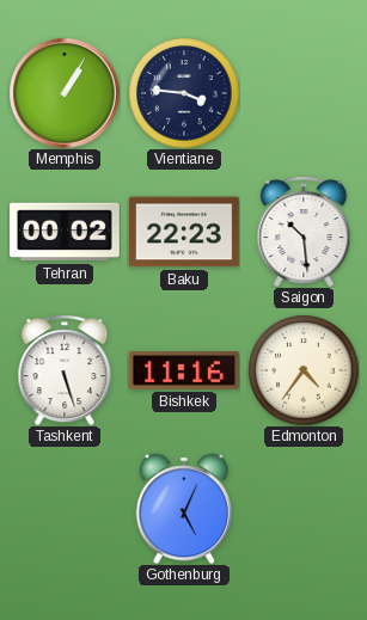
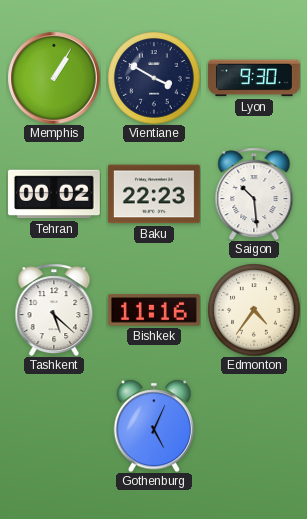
Vientiane: 3:46 -> 3:50 (154, 78)
Lyon: none -> 9:30 (254, 78)
Tashkent: 5:27 -> 5:22 (54, 310)
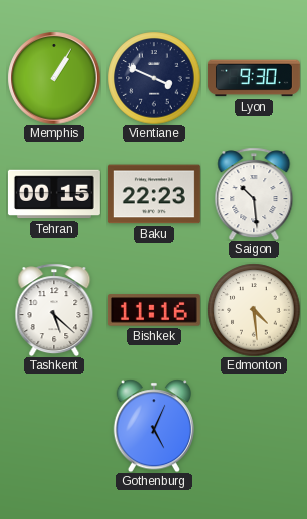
Vientiane: 3:50 -> 3:49 (154, 78)
Tehran: 00:02 -> 00:15 (54, 194)
Edmonton: 4:36 -> 4:29 (254, 310)
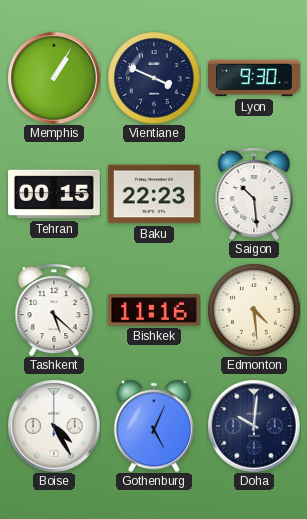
Boise: none -> 4:25 (54, 426)
Doha: none -> 10:01 (254, 426)
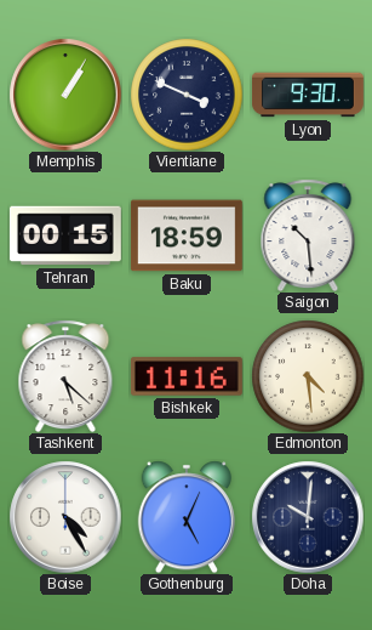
Baku: 22:23 -> 18:59 (187, 235)
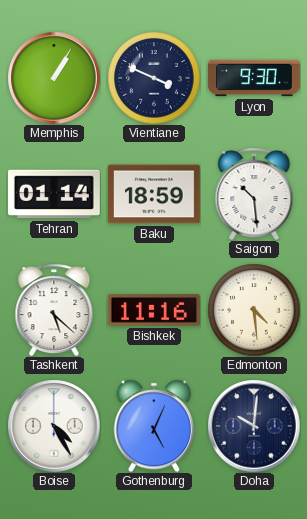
Tehran: 00:15 -> 01:14 (54, 194)
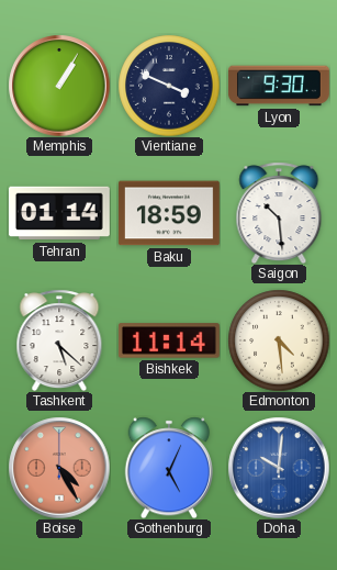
Bishkek: 11:16 -> 11:14 (169, 340)
Boise dial: white -> salmon (59, 468)
Doha dial: navy -> blue (279, 468)
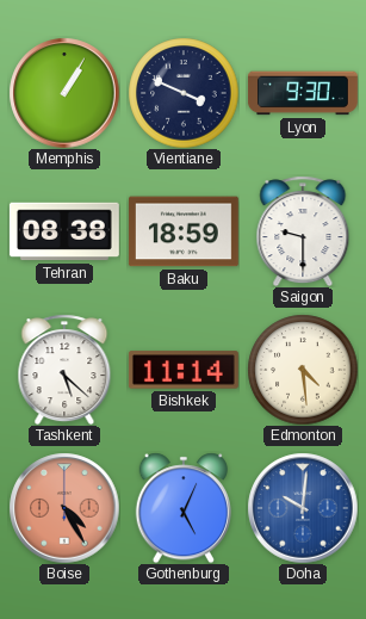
Tehran: 01:14 -> 08:38 (64, 231)
Saigon: 10:29 -> 9:30 (303, 231)
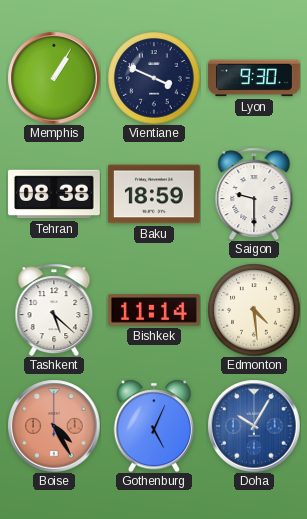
Doha: 10:01 -> 10:05 (254, 426)
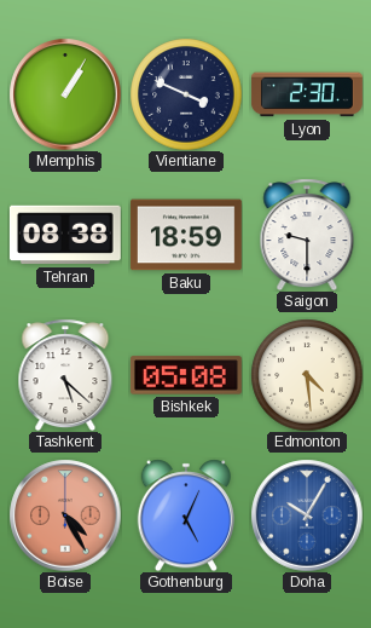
Lyon: 9:30 -> 2:30 (307, 94)
Bishkek: 11:14 -> 05:08 (186, 375)
